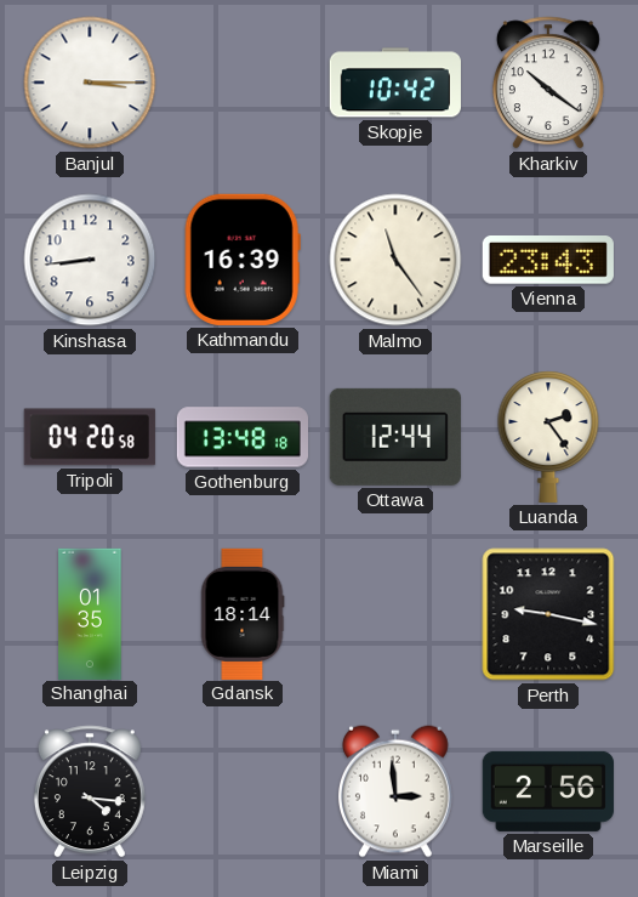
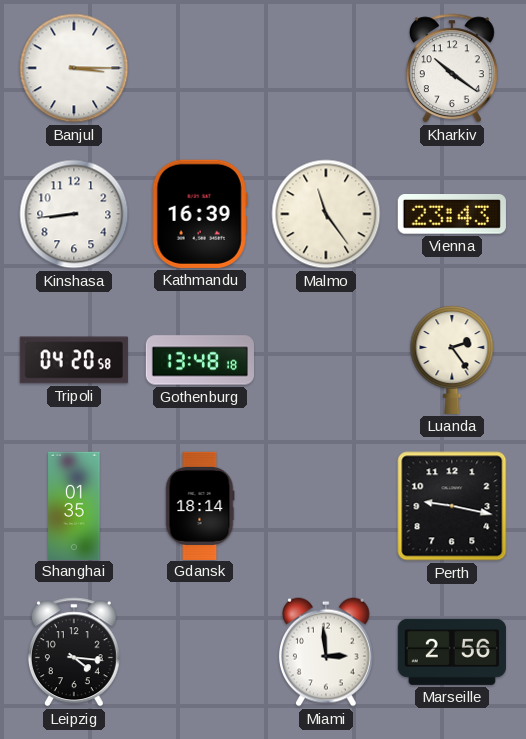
Skopje: 10:42 -> none (395, 83)
Ottawa: 12:44 -> none (395, 437)
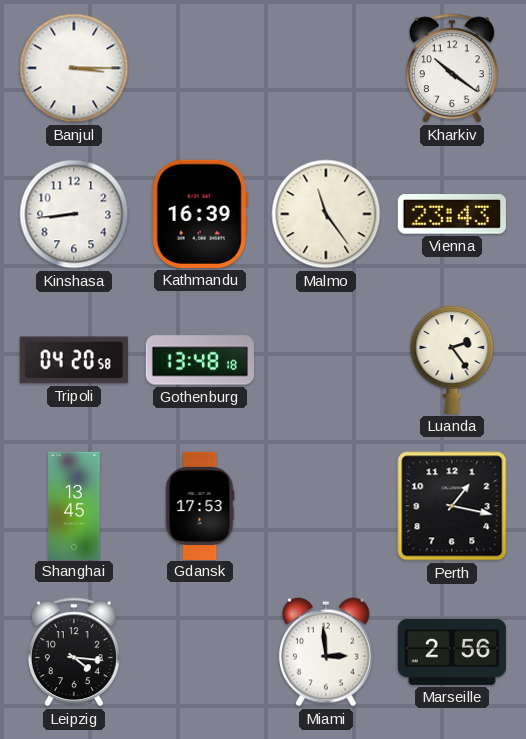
Shanghai: 01:35 -> 13:45 (74, 505)
Gdansk: 18:14 -> 17:53 (200, 505)
Perth: 9:17 -> 1:17 (452, 506)
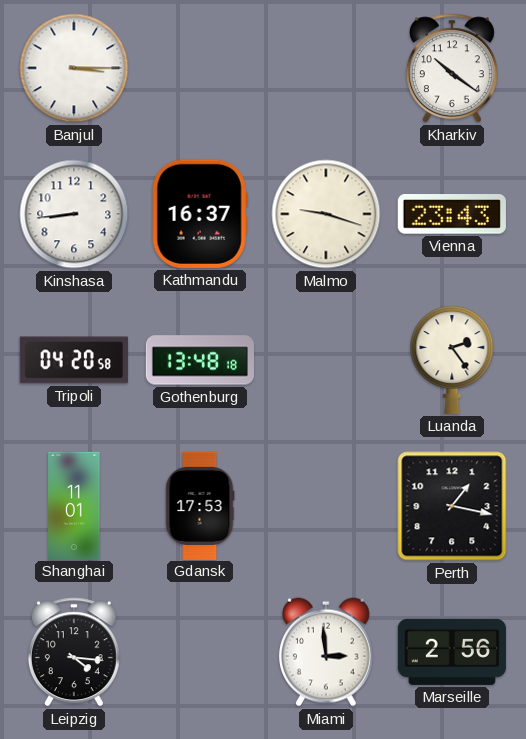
Kathmandu: 16:39 -> 16:37 (200, 214)
Malmo: 11:24 -> 9:18 (326, 214)
Shanghai: 13:45 -> 11:01 (74, 505)
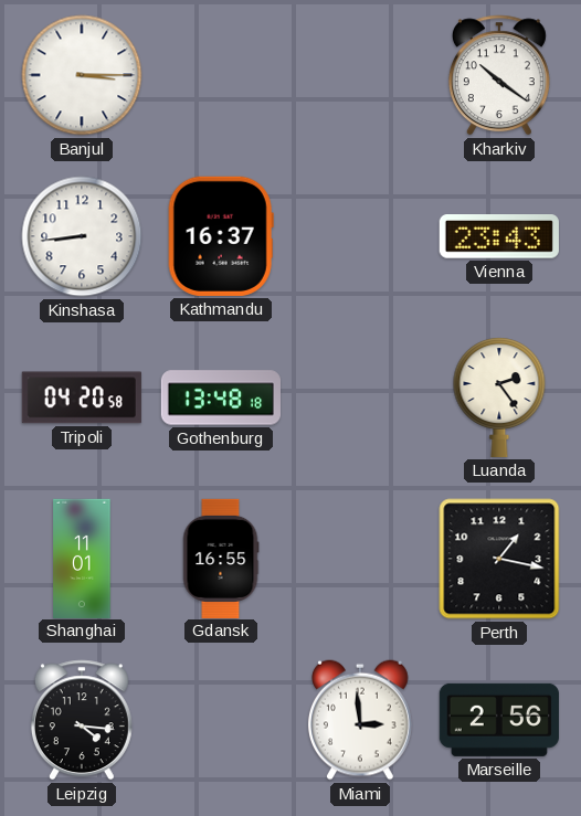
Malmo: 9:18 -> none (326, 214)
Gdansk: 17:53 -> 16:55 (221, 558)
